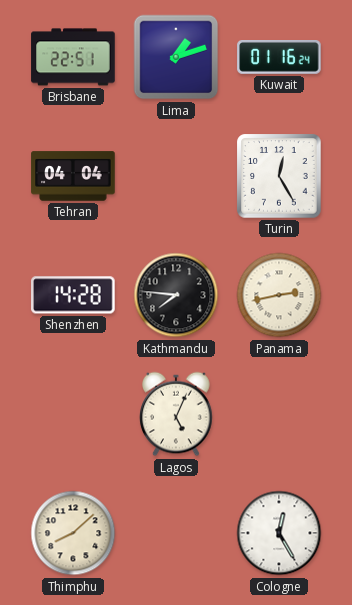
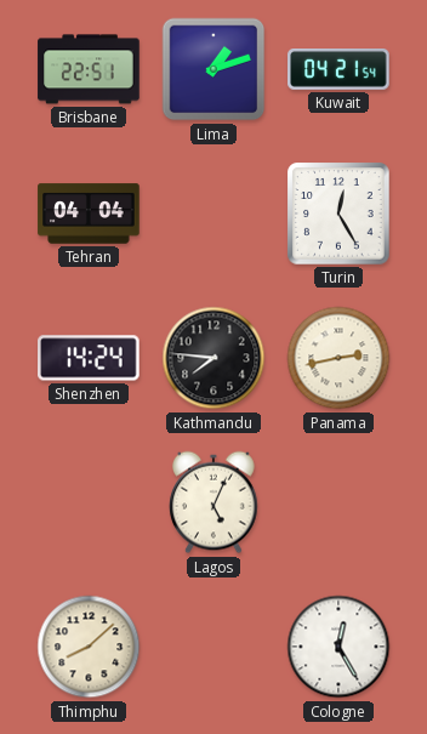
Kuwait: 01:16 -> 04:21 (338, 70)
Shenzhen: 14:28 -> 14:24 (89, 358)
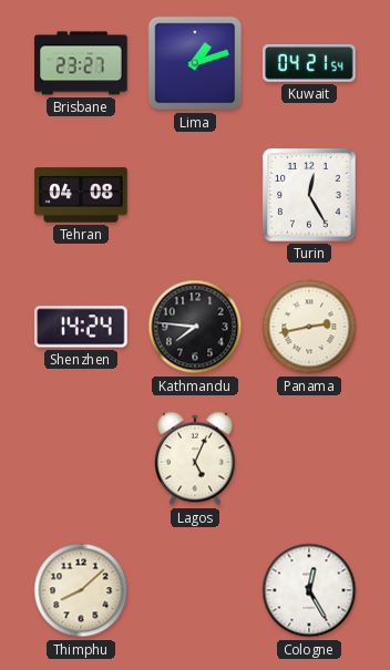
Brisbane: 22:51 -> 23:27 (81, 63)
Tehran: 04:04 -> 04:08 (81, 195)
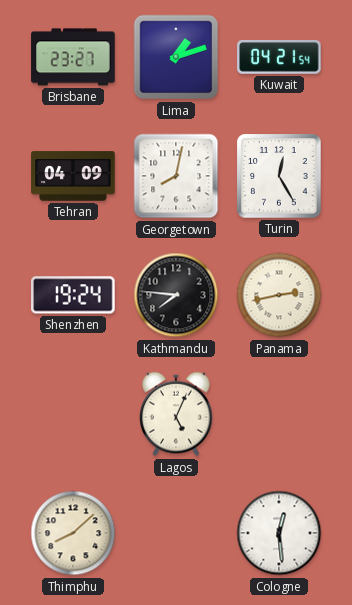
Tehran: 04:08 -> 04:09 (73, 176)
Georgetown: none -> 8:02 (176, 176)
Shenzhen: 14:24 -> 19:24 (73, 295)
Cologne: 12:25 -> 12:29 (279, 533)
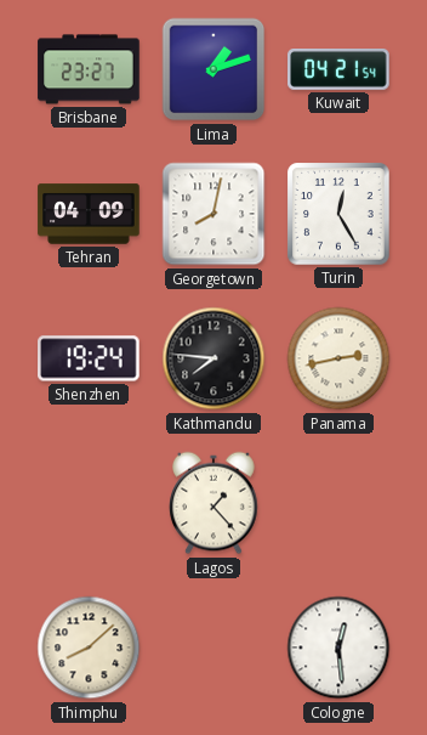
Lagos: 5:04 -> 1:23 (213, 503)
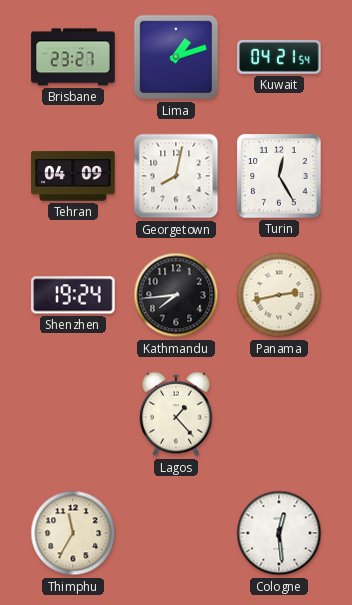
Kathmandu: 7:46 -> 7:44 (176, 295)
Thimphu: 8:08 -> 11:35 (73, 533)
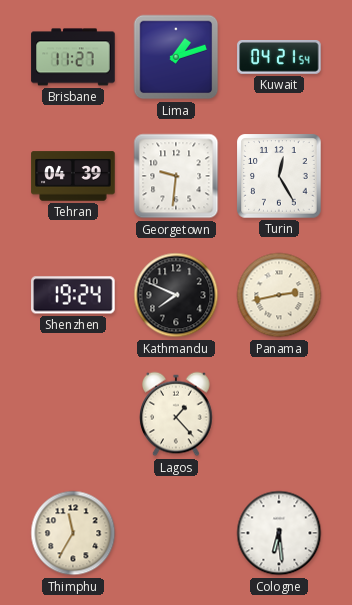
Brisbane: 23:27 -> 11:27 (73, 57)
Tehran: 04:09 -> 04:39 (73, 176)
Georgetown: 8:02 -> 9:31 (176, 176)
Kathmandu: 7:44 -> 7:49 (176, 295)
Cologne: 12:29 -> 6:29 (279, 533)
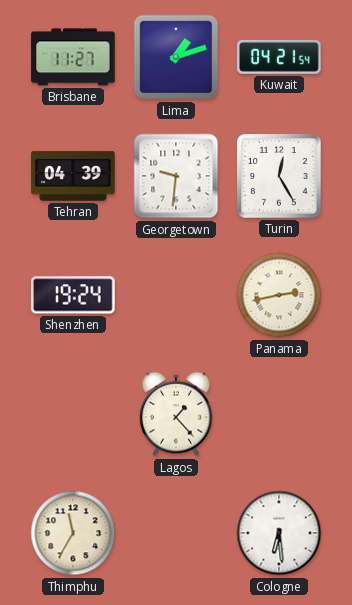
Kathmandu: 7:49 -> none (176, 295)
